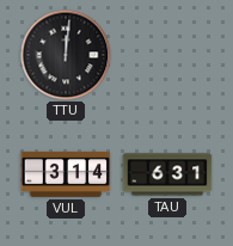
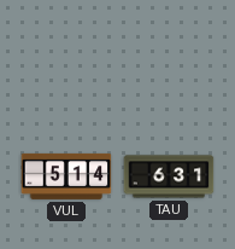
TTU: 12:01 -> none (66, 55)
VUL: 3:14 -> 5:14 (66, 176)
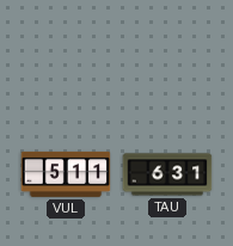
VUL: 5:14 -> 5:11 (66, 174)
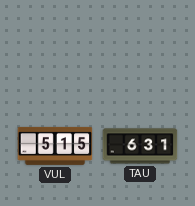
VUL: 5:11 -> 5:15 (55, 146)
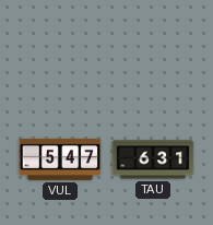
VUL: 5:15 -> 5:47 (60, 159)
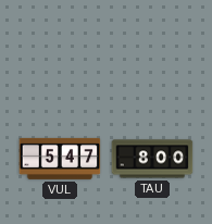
TAU: 6:31 -> 8:00 (152, 159)
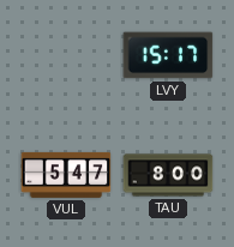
LVY: none -> 15:17 (168, 55)
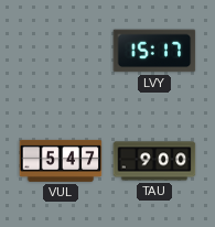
TAU: 8:00 -> 9:00 (154, 161)
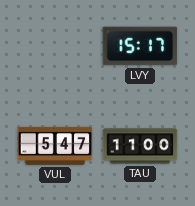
TAU: 9:00 -> 11:00 (140, 146)
